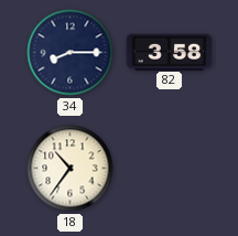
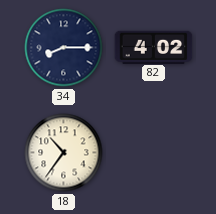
82: 3:58 -> 4:02 (154, 47)
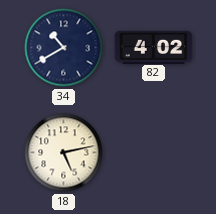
34: 8:15 -> 10:40 (64, 48)
18: 10:36 -> 5:13 (64, 153)
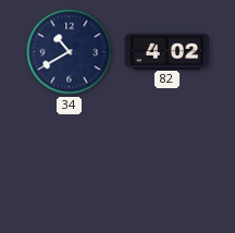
18: 5:13 -> none (64, 153)
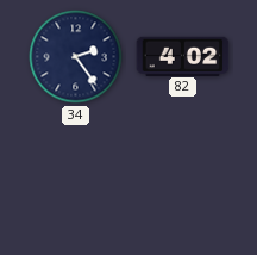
34: 10:40 -> 2:24 (76, 57)
